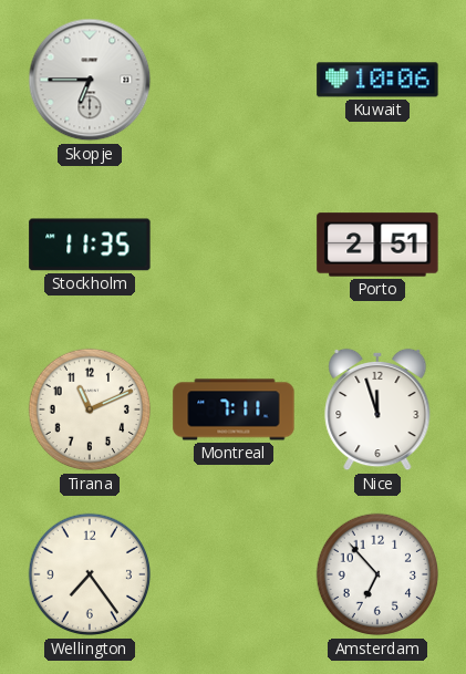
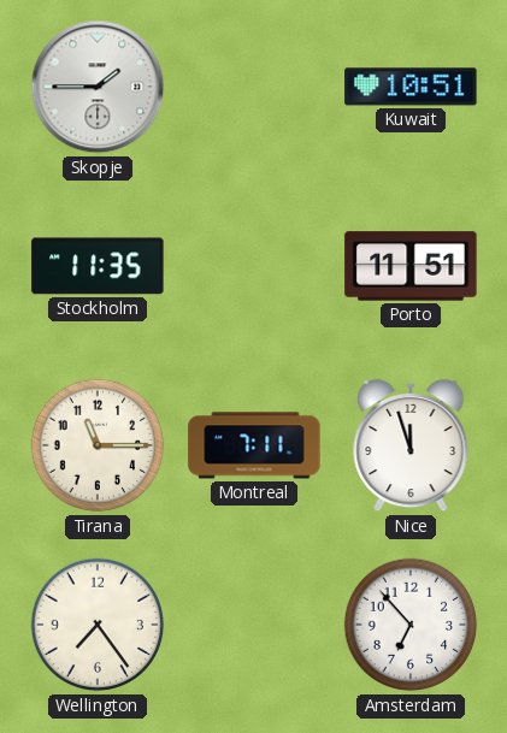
Skopje: 6:45 -> 1:45 (98, 87)
Kuwait: 10:06 -> 10:51 (411, 87)
Porto: 2:51 -> 11:51 (411, 266)
Tirana: 11:11 -> 11:15 (98, 445)
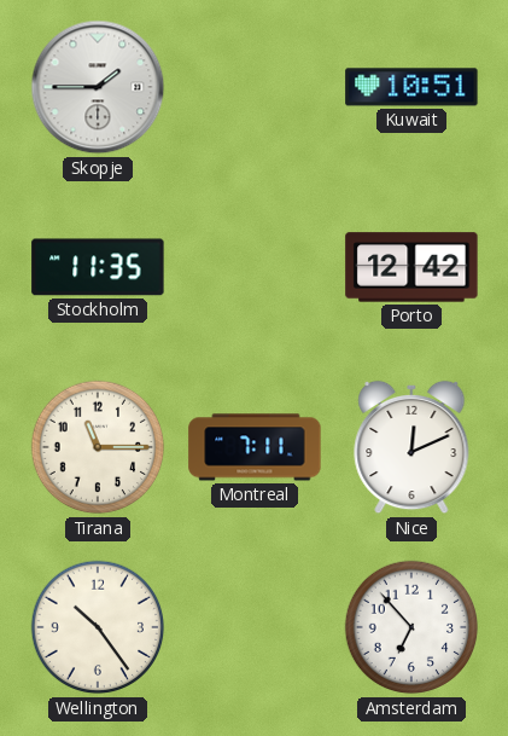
Porto: 11:51 -> 12:42 (411, 267)
Nice: 11:57 -> 12:11 (411, 447)
Wellington: 7:24 -> 10:24 (98, 627)
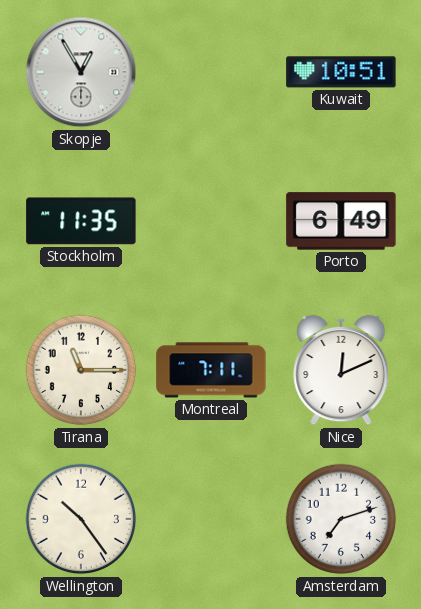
Skopje: 1:45 -> 12:55 (81, 72)
Porto: 12:42 -> 6:49 (341, 221)
Amsterdam: 6:53 -> 7:12 (341, 519)
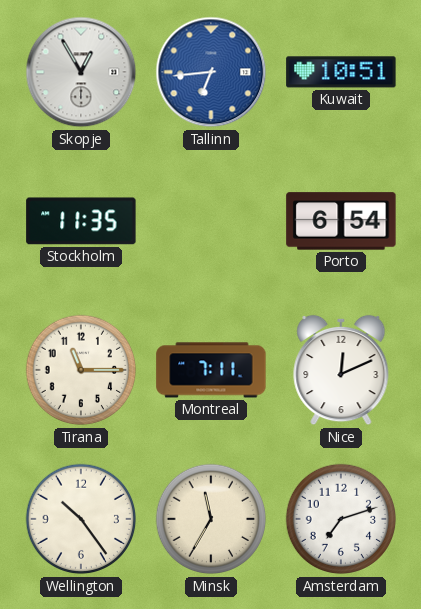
Tallinn: none -> 6:44 (211, 72)
Porto: 6:49 -> 6:54 (341, 221)
Minsk: none -> 11:35 (211, 519)
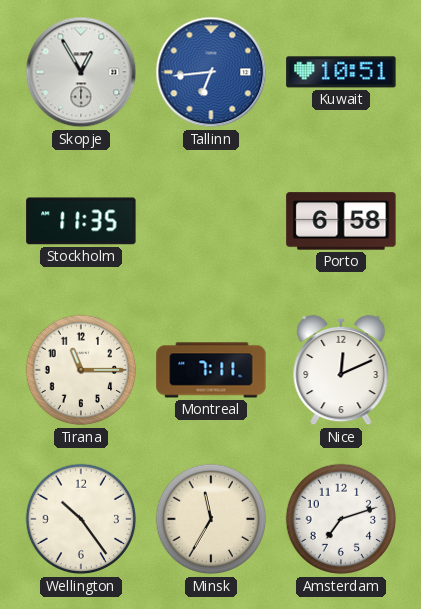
Porto: 6:54 -> 6:58 (341, 221)
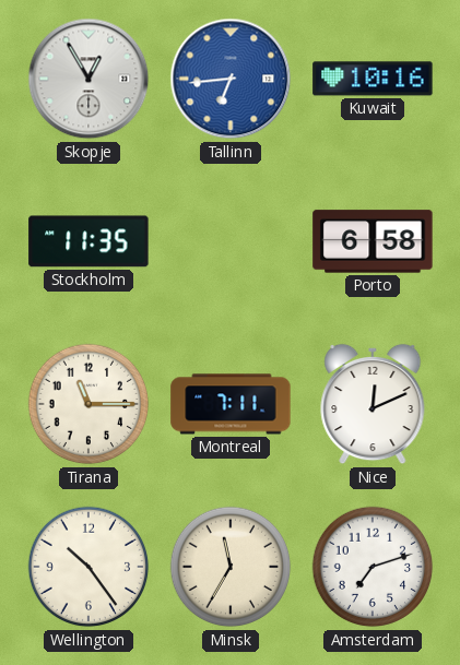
Kuwait: 10:51 -> 10:16 (373, 79)
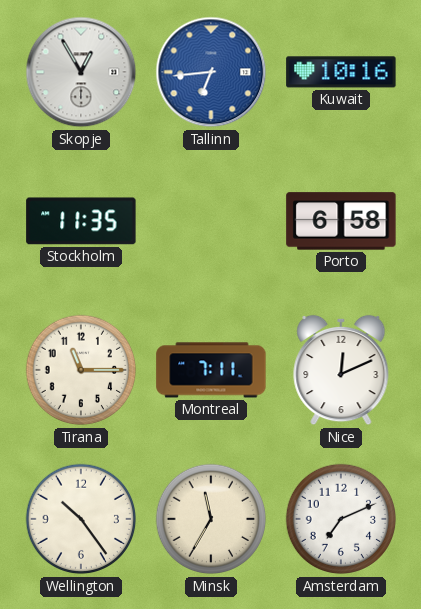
Amsterdam: 7:12 -> 7:11 (341, 519)
